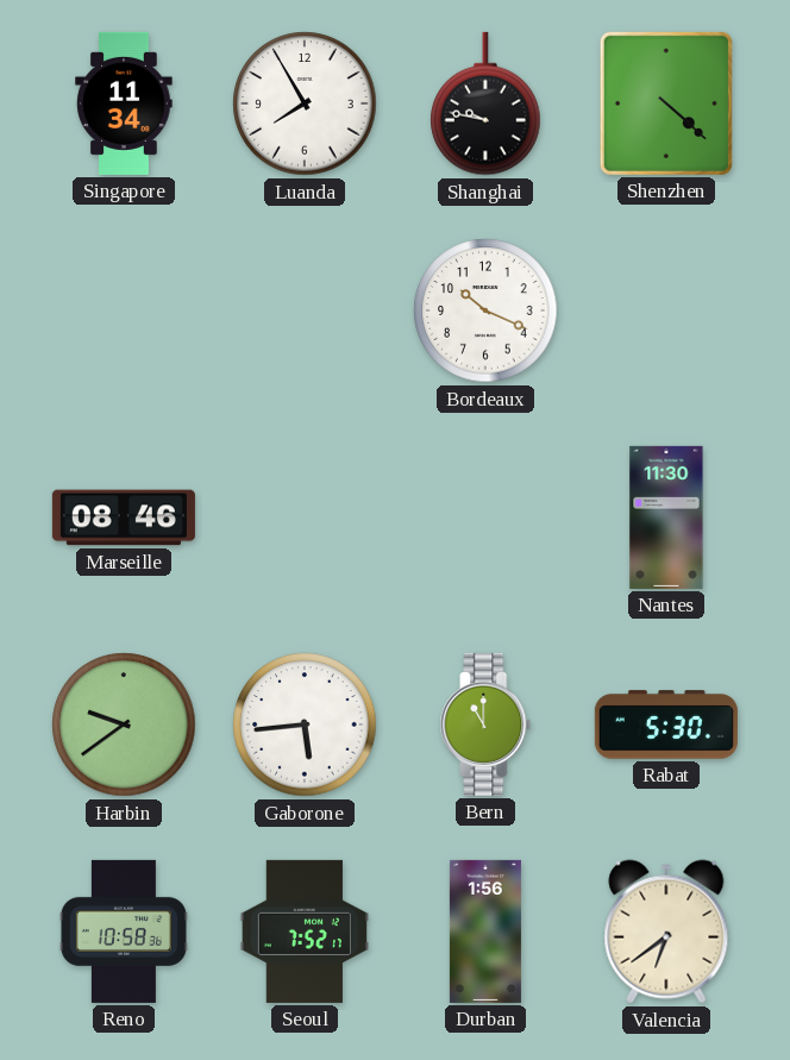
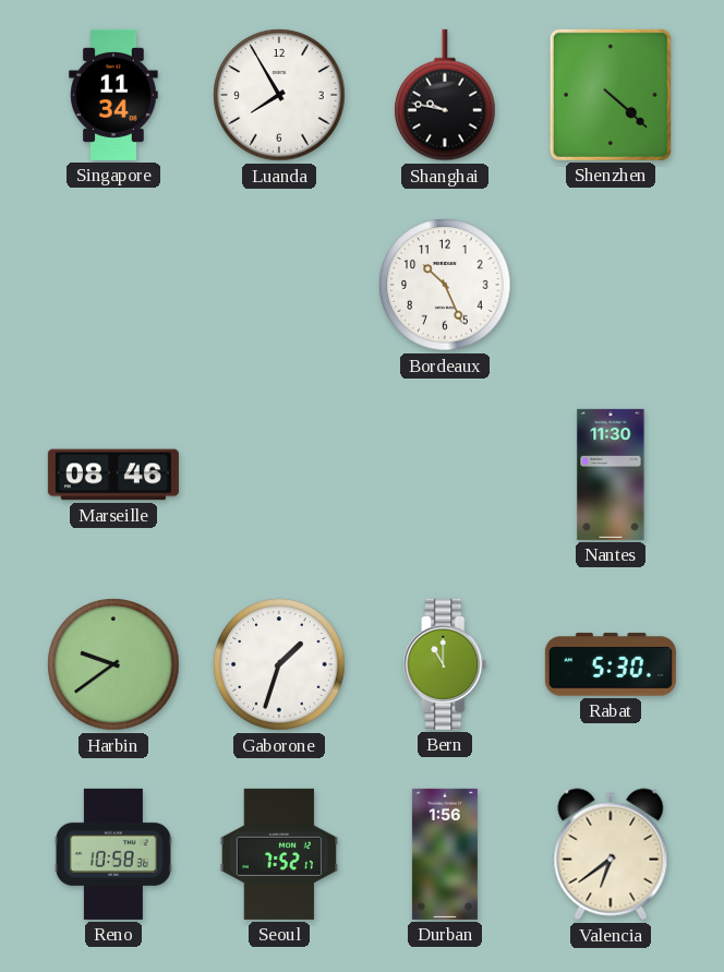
Bordeaux: 10:19 -> 10:26 (445, 285)
Gaborone: 5:44 -> 1:33 (279, 664)
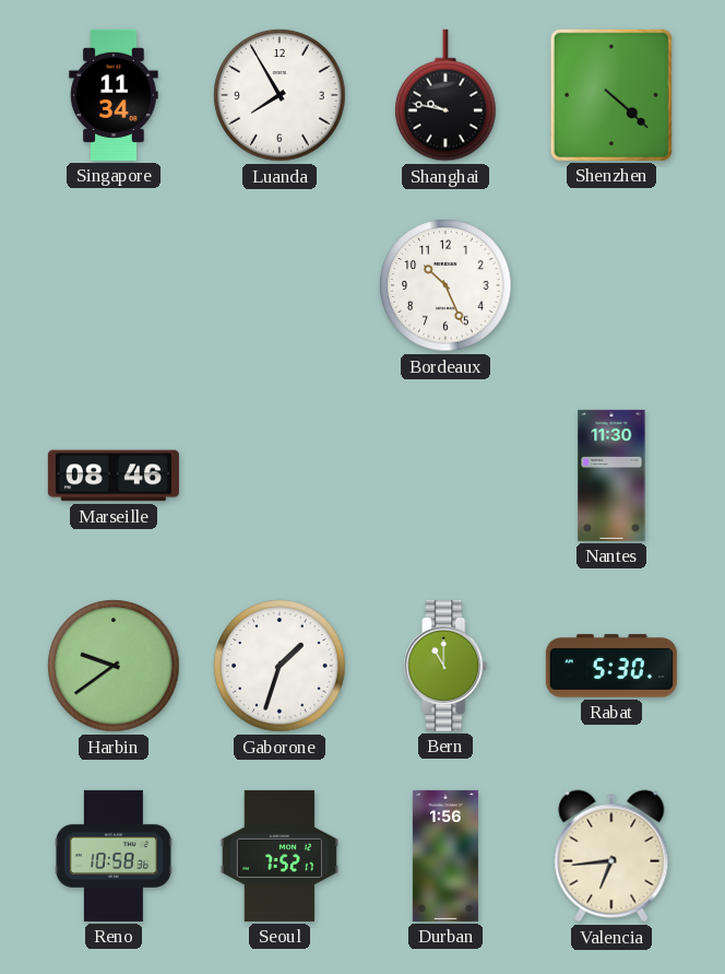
Valencia: 6:39 -> 6:44 (611, 856)
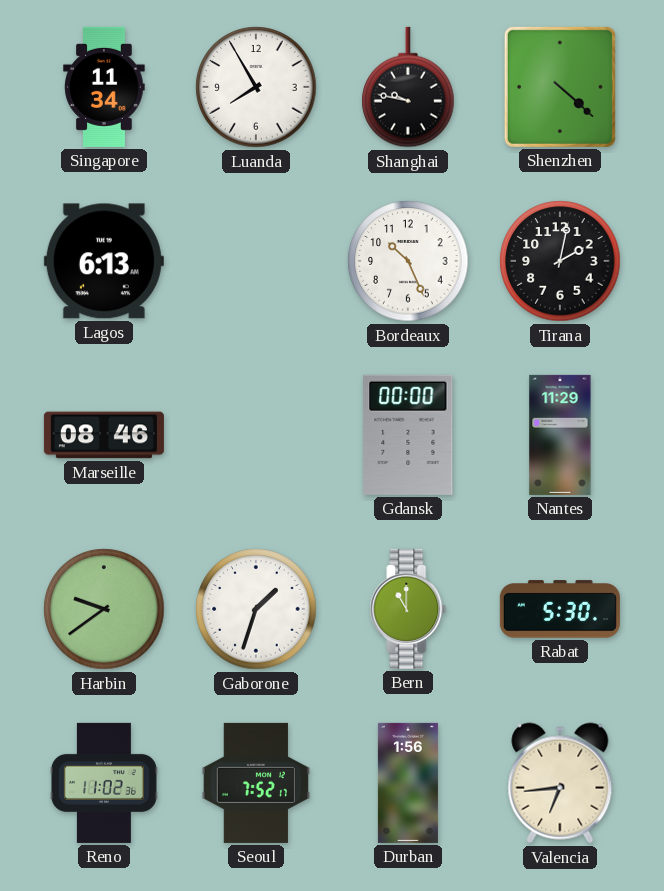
Lagos: none -> 6:13 (104, 261)
Tirana: none -> 2:02 (560, 261)
Gdansk: none -> 00:00 (408, 435)
Nantes: 11:30 -> 11:29 (560, 435)
Reno: 10:58 -> 11:02 (104, 783)
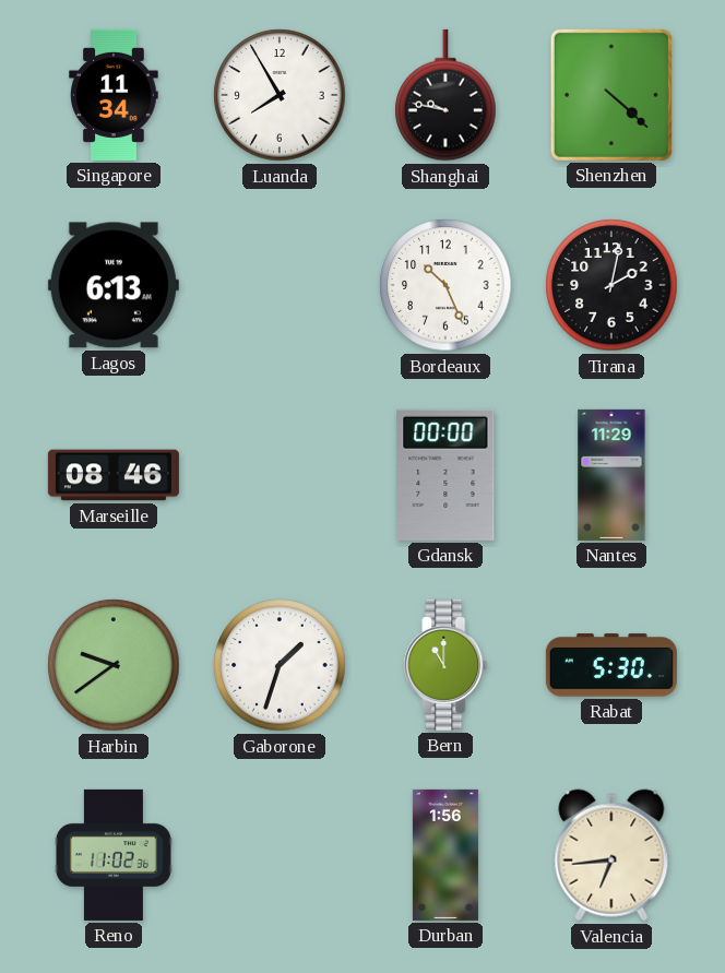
Seoul: 7:52 -> none (256, 783)
